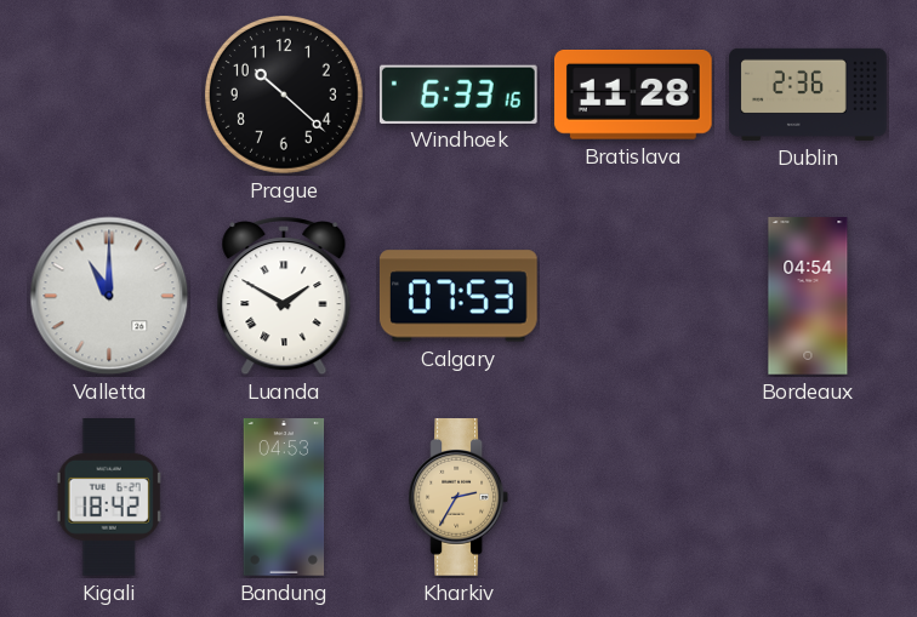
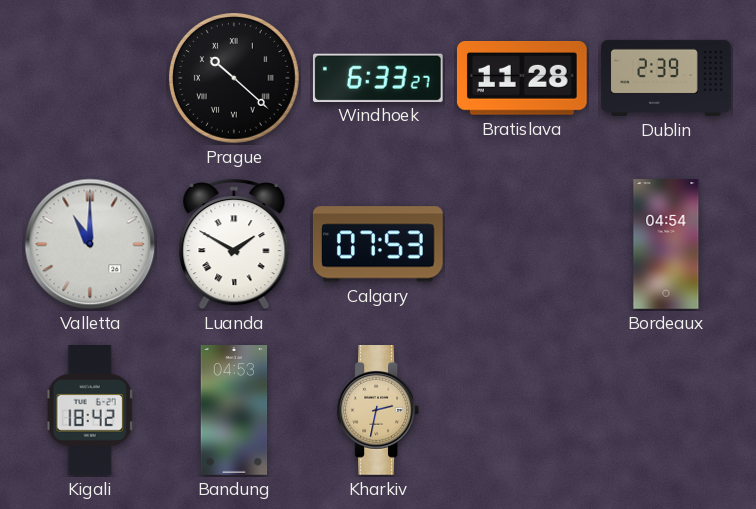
Prague numerals: Arabic -> Roman (234, 78)
Windhoek: 6:33:16 -> 6:33:27 (378, 77)
Dublin: 2:36 -> 2:39 (666, 78)
Kharkiv: 2:35 -> 2:32 (377, 411)
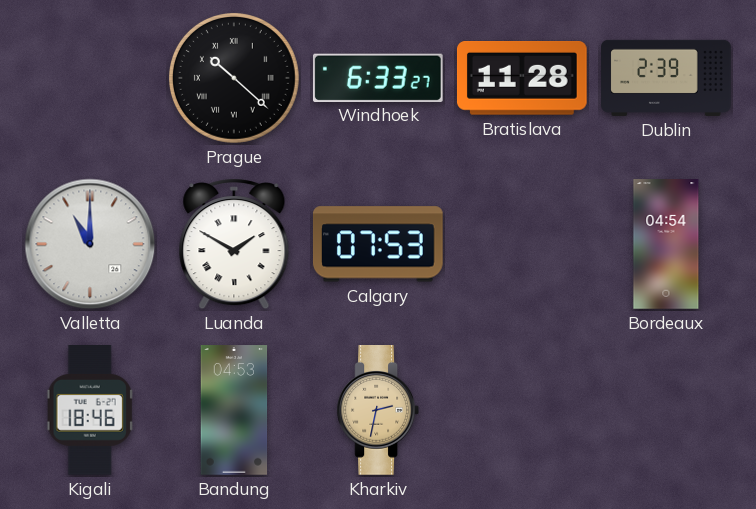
Kigali: 18:42 -> 18:46 (90, 411)
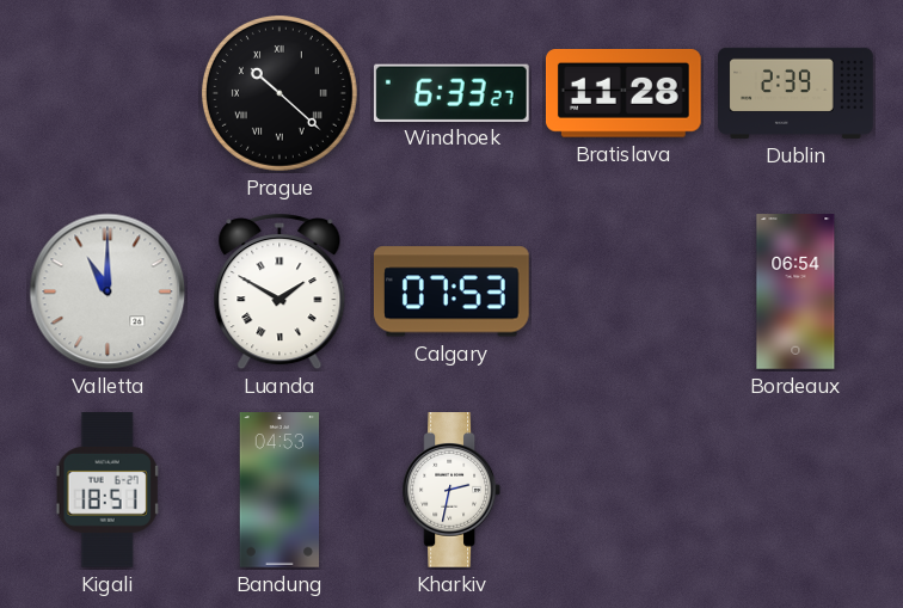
Bordeaux: 04:54 -> 06:54 (795, 291)
Kigali: 18:46 -> 18:51 (107, 491)
Kharkiv dial: champagne -> white (450, 491)
